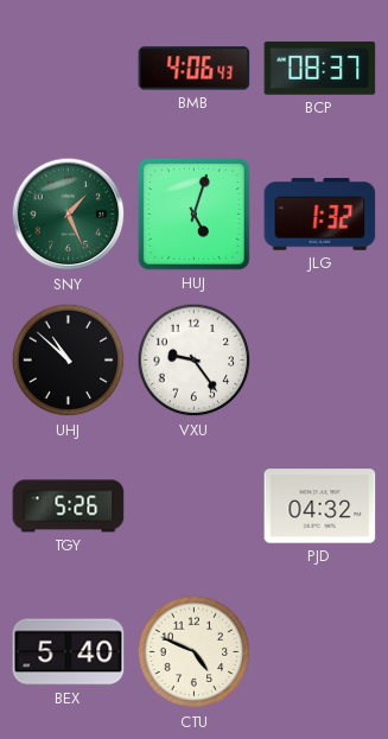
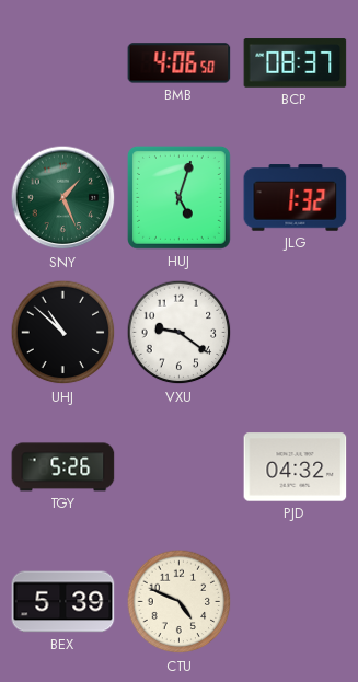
BMB: 4:06:43 -> 4:06:50 (180, 63)
VXU: 9:24 -> 9:21 (180, 333)
BEX: 5:40 -> 5:39 (63, 602)
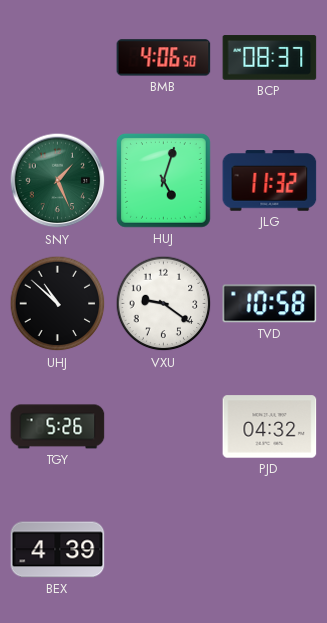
JLG: 1:32 -> 11:32 (270, 181)
TVD: none -> 10:58 (270, 304)
BEX: 5:39 -> 4:39 (58, 550)
CTU: 4:49 -> none (180, 602)
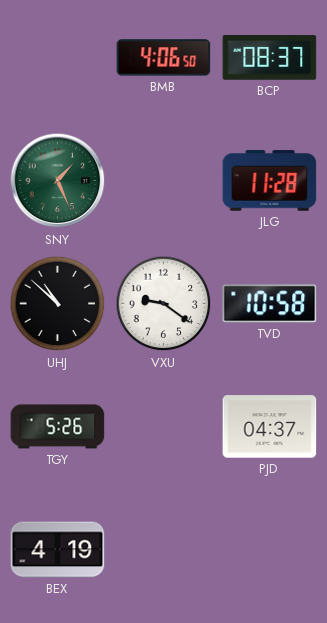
HUJ: 5:03 -> none (163, 180)
JLG: 11:32 -> 11:28 (270, 181)
PJD: 04:32 -> 04:37 (270, 427)
BEX: 4:39 -> 4:19 (58, 550)
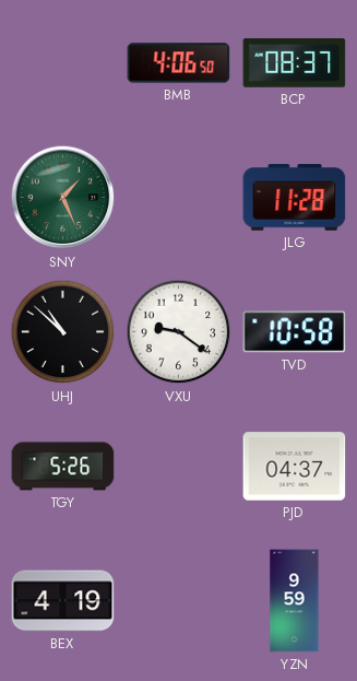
YZN: none -> 9:59 (295, 601)
